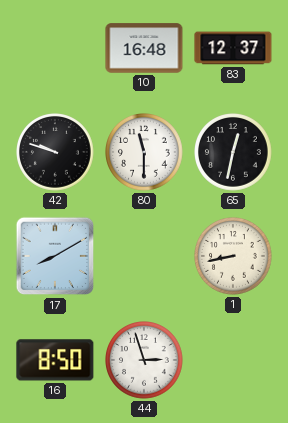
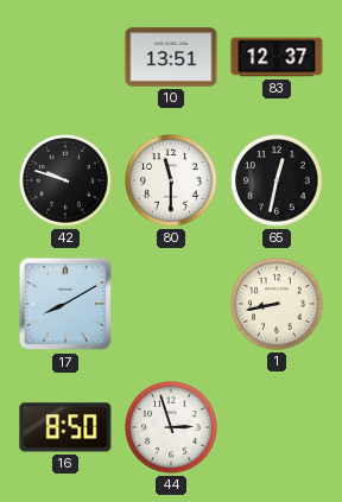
10: 16:48 -> 13:51 (171, 57)
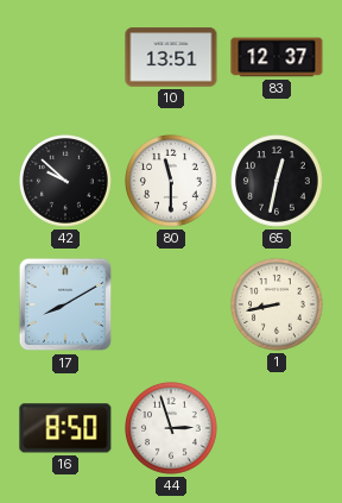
42: 9:48 -> 9:52 (66, 182)
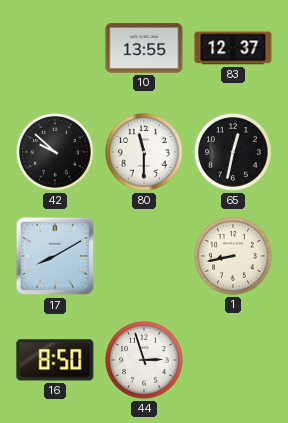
10: 13:51 -> 13:55 (144, 48)
